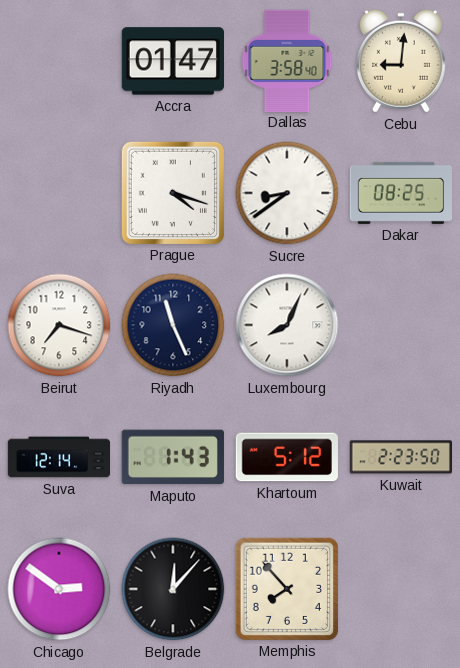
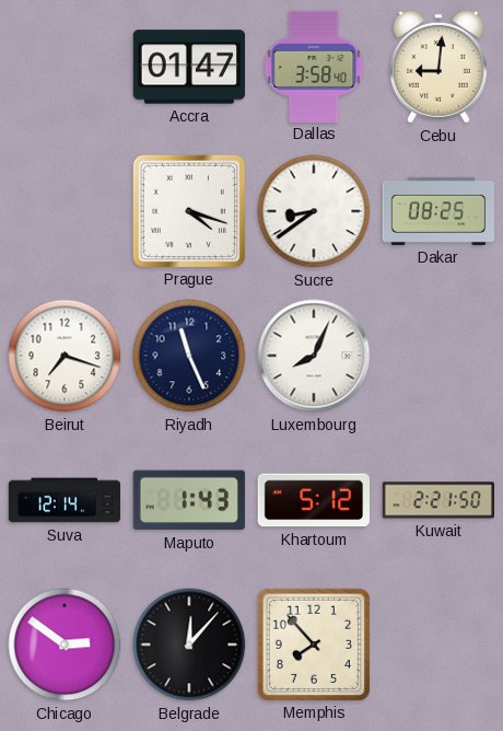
Kuwait: 2:23 -> 2:21 (437, 500)
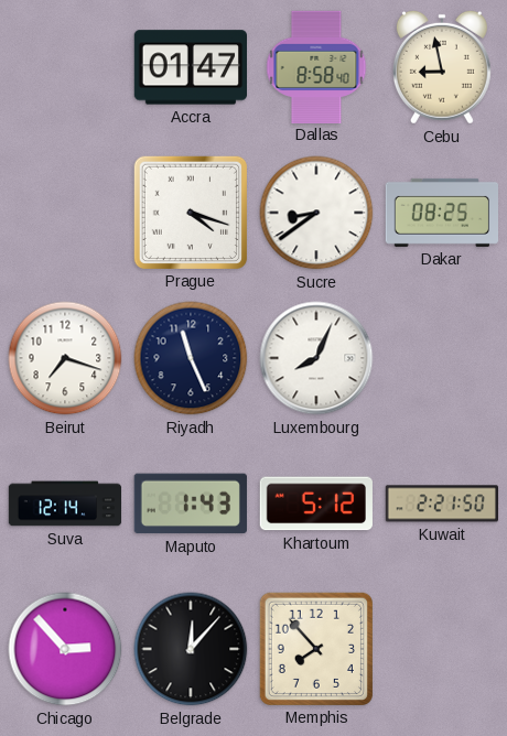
Dallas: 3:58 -> 8:58 (316, 66)
Cebu: 9:01 -> 8:58 (442, 67)
Chicago: 2:51 -> 2:53 (65, 649)
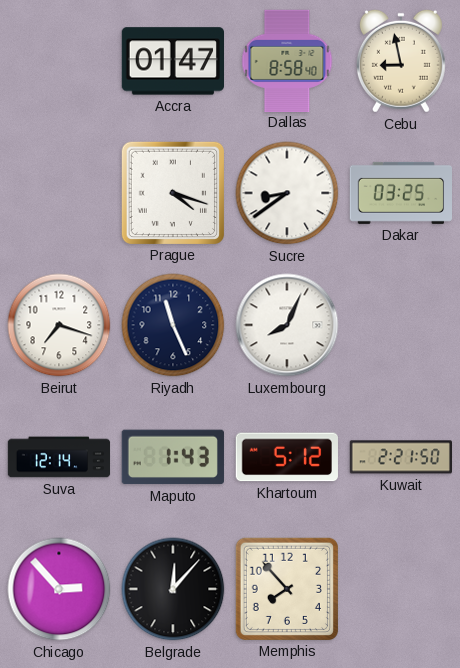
Dakar: 08:25 -> 03:25 (400, 193)
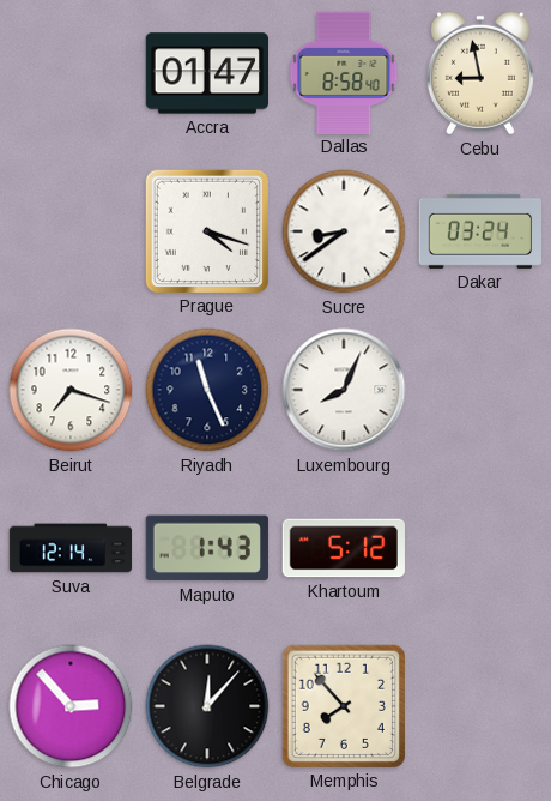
Dakar: 03:25 -> 03:24 (479, 231)
Kuwait: 2:21 -> none (400, 457)
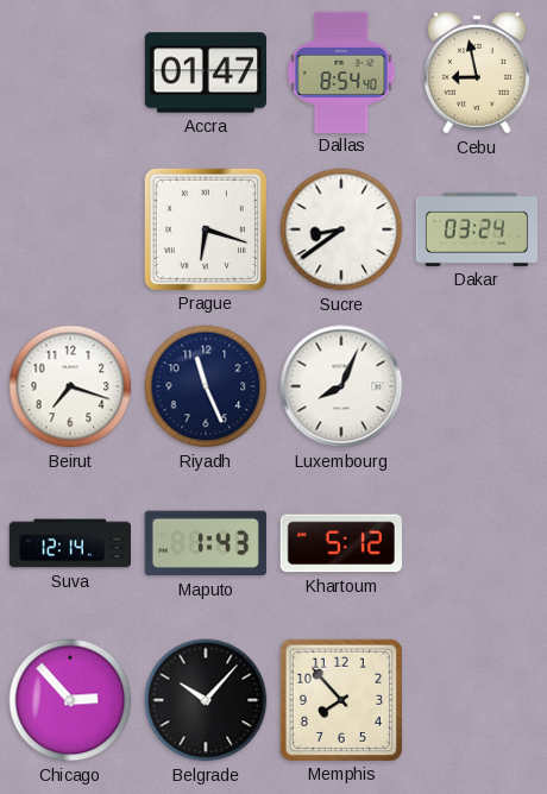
Dallas: 8:58 -> 8:54 (341, 71)
Prague: 4:18 -> 6:18 (206, 229)
Belgrade: 12:07 -> 10:07 (206, 700)
